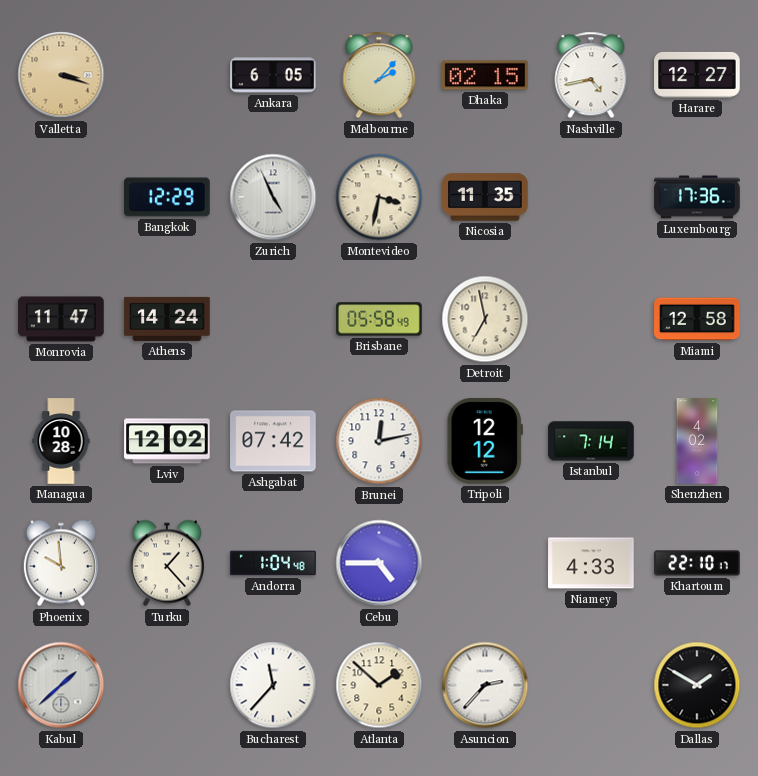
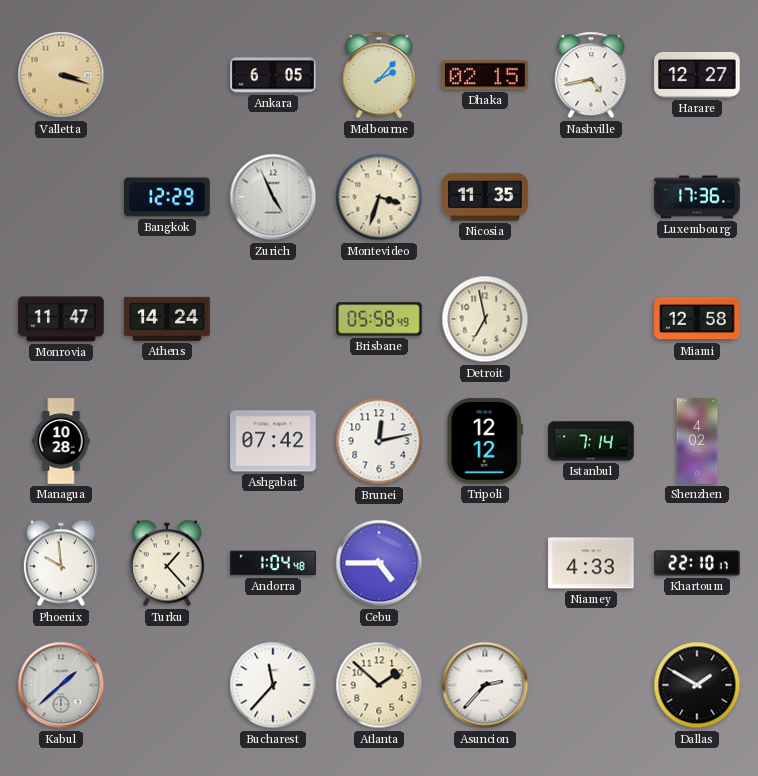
Montevideo: 3:32 -> 3:33 (379, 197)
Lviv: 12:02 -> none (167, 441)
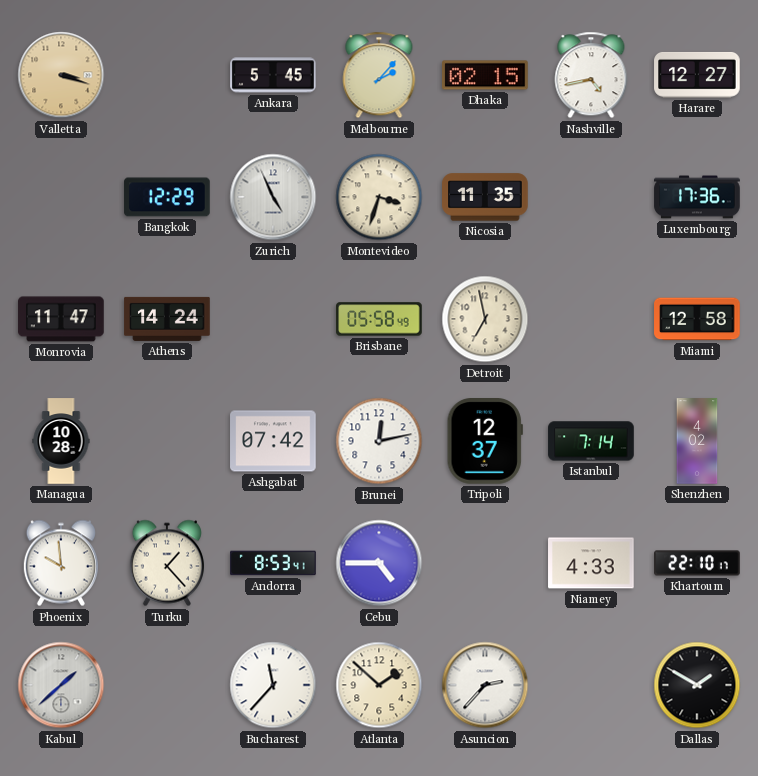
Ankara: 6:05 -> 5:45 (273, 75)
Tripoli: 12:12 -> 12:37 (485, 441)
Andorra: 1:04 -> 8:53 (273, 563)
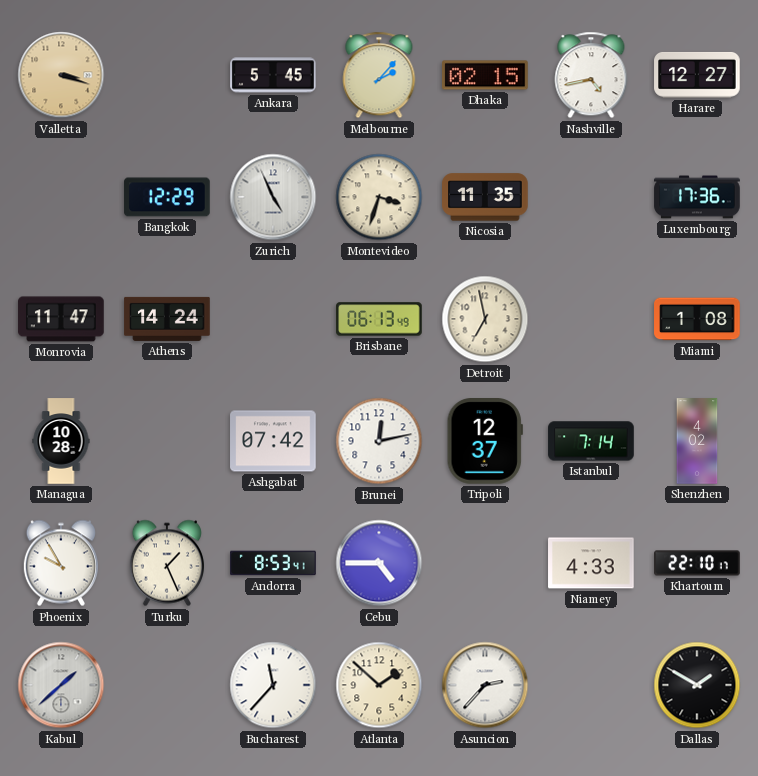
Brisbane: 05:58 -> 06:13 (379, 319)
Miami: 12:58 -> 1:08 (697, 319)
Phoenix: 9:59 -> 9:55 (61, 563)
Turku: 1:23 -> 1:26 (167, 563)
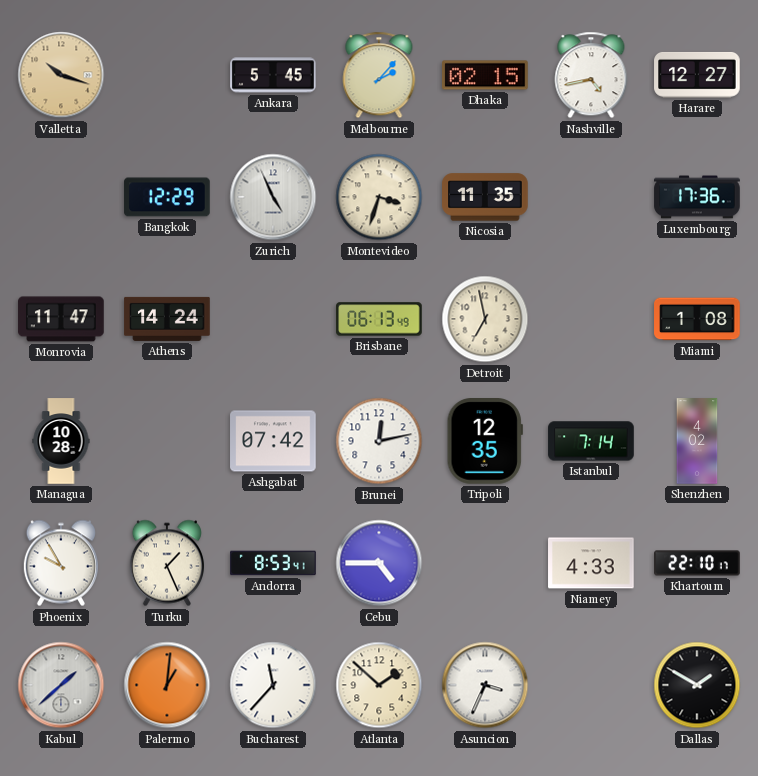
Valletta: 3:18 -> 10:18 (61, 75)
Tripoli: 12:37 -> 12:35 (485, 441)
Palermo: none -> 1:01 (167, 685)
Asuncion: 2:37 -> 3:34 (485, 685)
